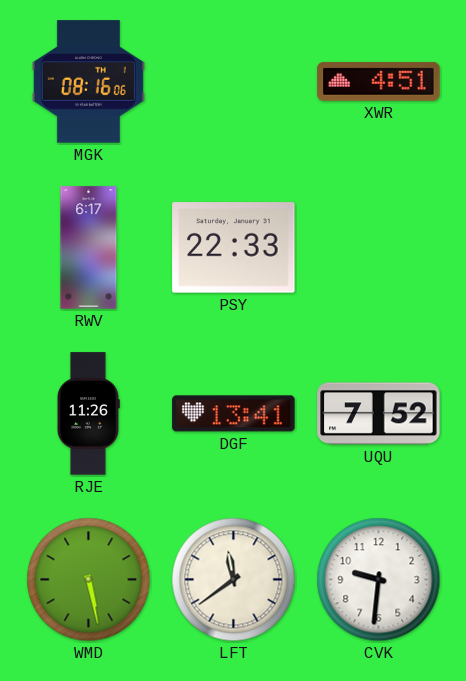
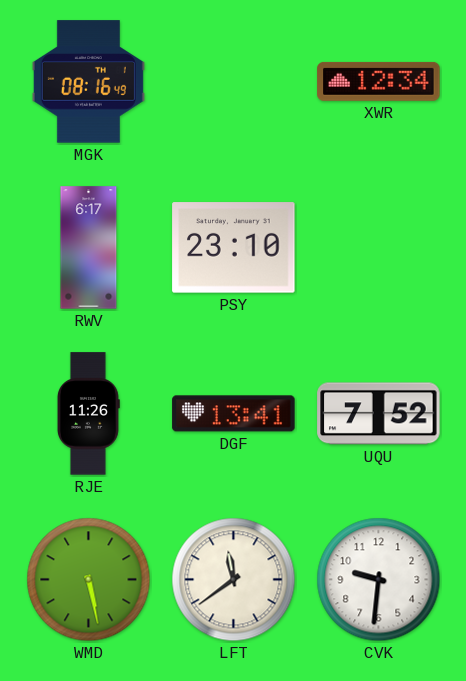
MGK: 08:16:06 -> 08:16:49 (88, 82)
XWR: 4:51 -> 12:34 (379, 81)
PSY: 22:33 -> 23:10 (234, 248)
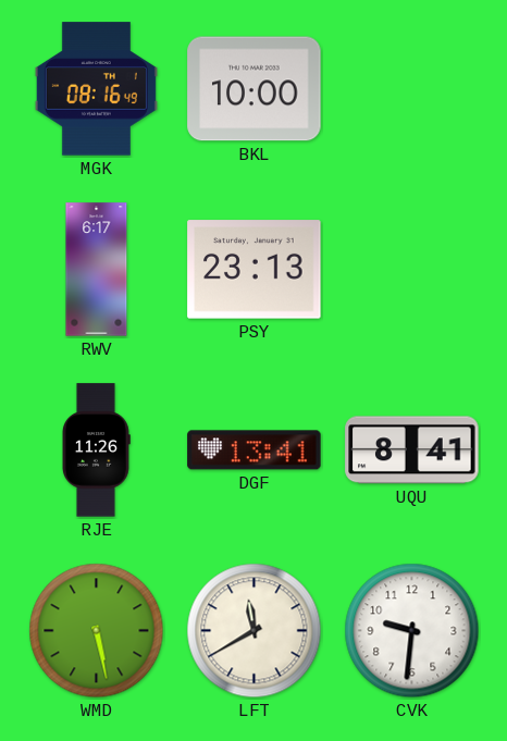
BKL: none -> 10:00 (255, 89)
XWR: 12:34 -> none (379, 81)
PSY: 23:10 -> 23:13 (255, 270)
UQU: 7:52 -> 8:41 (412, 450)
LFT: 11:39 -> 11:40 (255, 631)
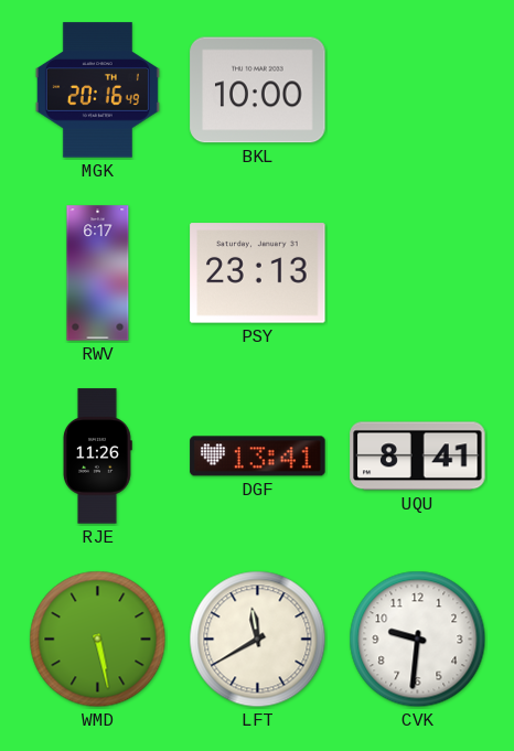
MGK: 08:16 -> 20:16 (97, 90)
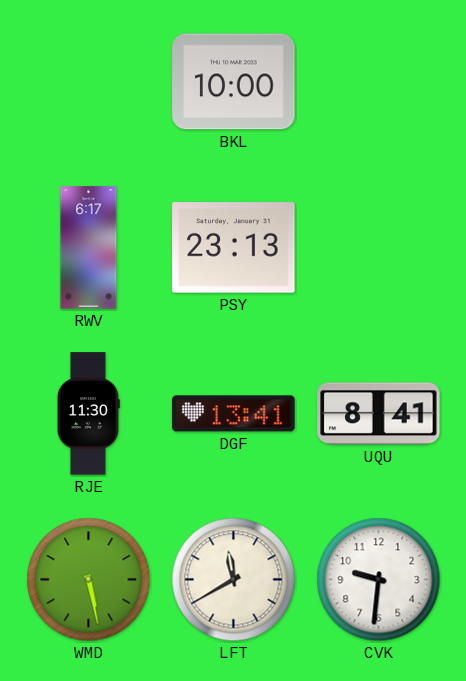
MGK: 20:16 -> none (97, 90)
RJE: 11:26 -> 11:30 (89, 414)
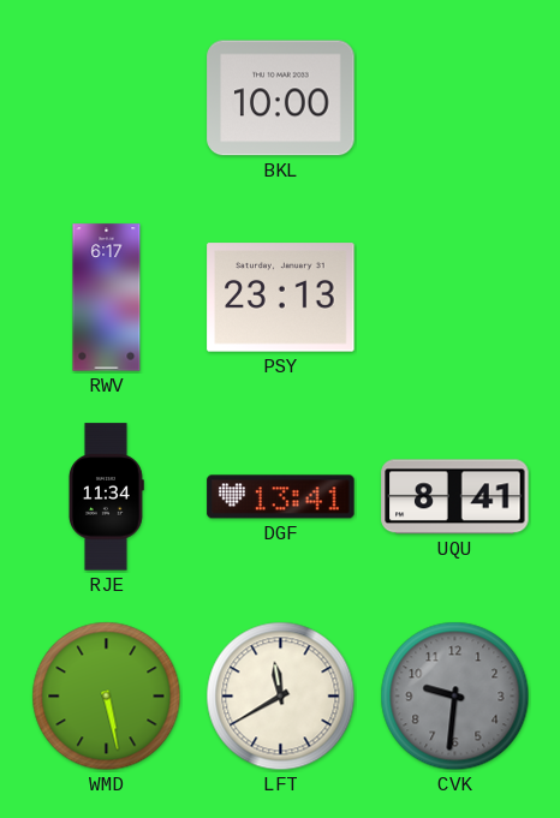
RJE: 11:30 -> 11:34 (107, 497)
CVK dial: white -> grey (455, 697)
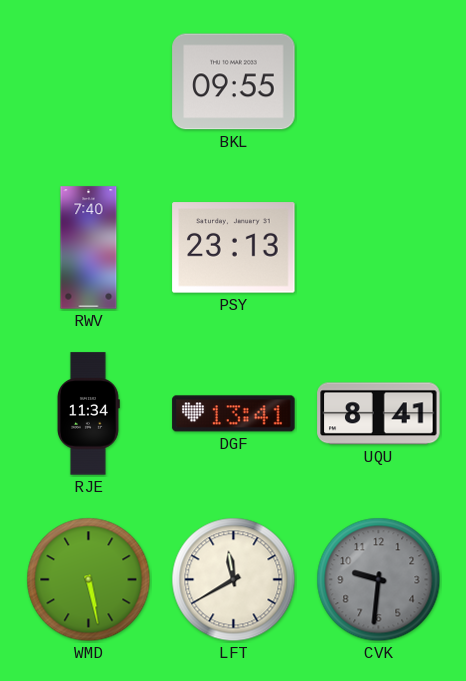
BKL: 10:00 -> 09:55 (234, 82)
RWV: 6:17 -> 7:40 (89, 248)
